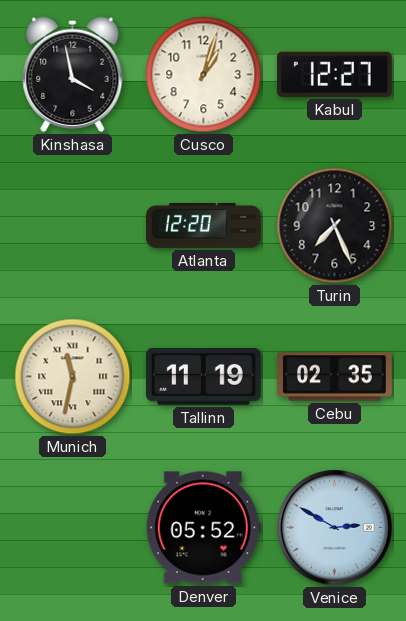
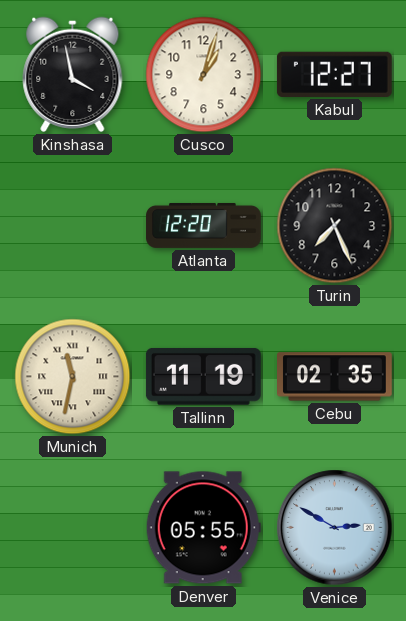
Denver: 05:52 -> 05:55 (203, 528)
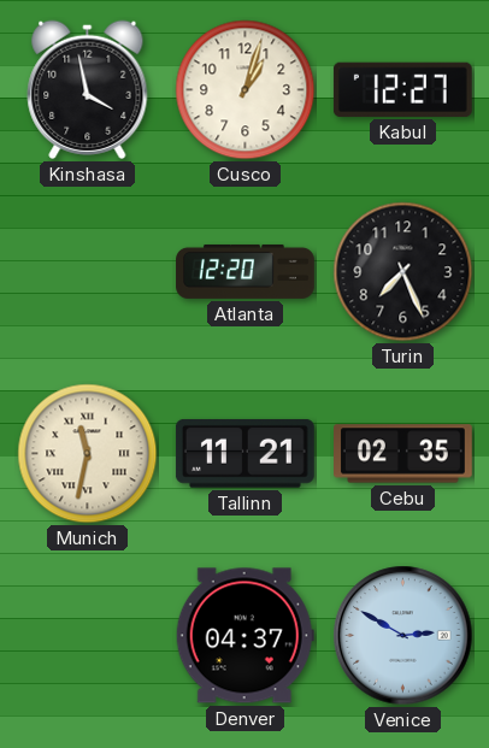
Tallinn: 11:19 -> 11:21 (244, 453)
Denver: 05:55 -> 04:37 (244, 636)
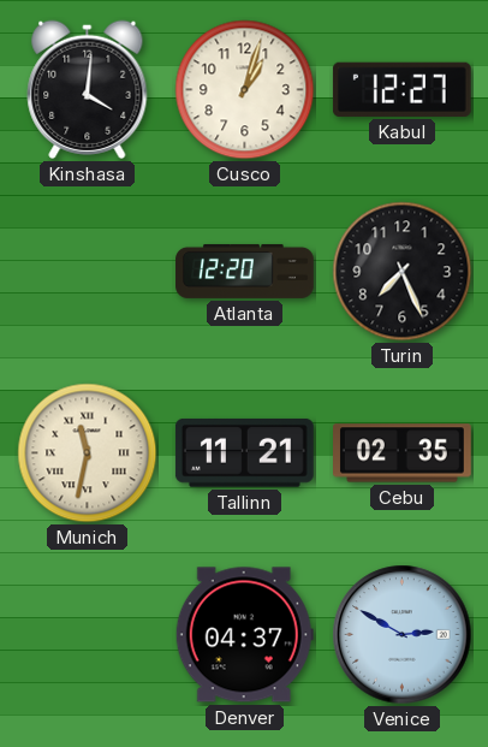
Kinshasa: 3:58 -> 4:01 (88, 89)
